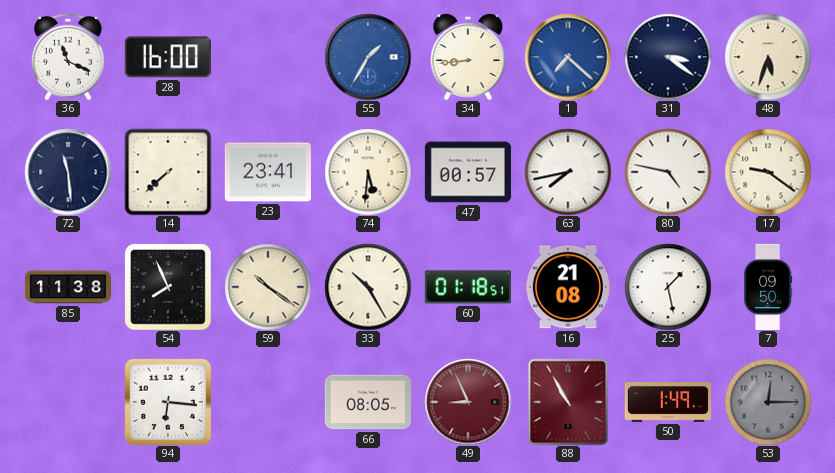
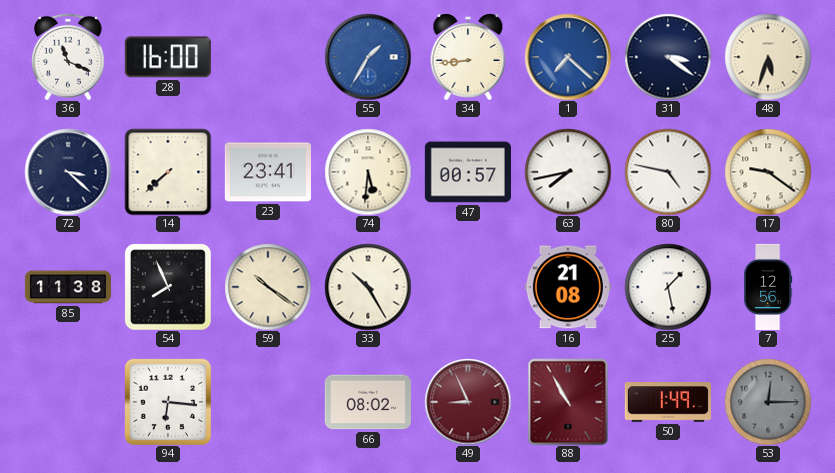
72: 11:29 -> 3:22 (68, 172)
60: 01:18 -> none (468, 287)
7: 09:50 -> 12:56 (769, 286)
66: 08:05 -> 08:02 (368, 402)
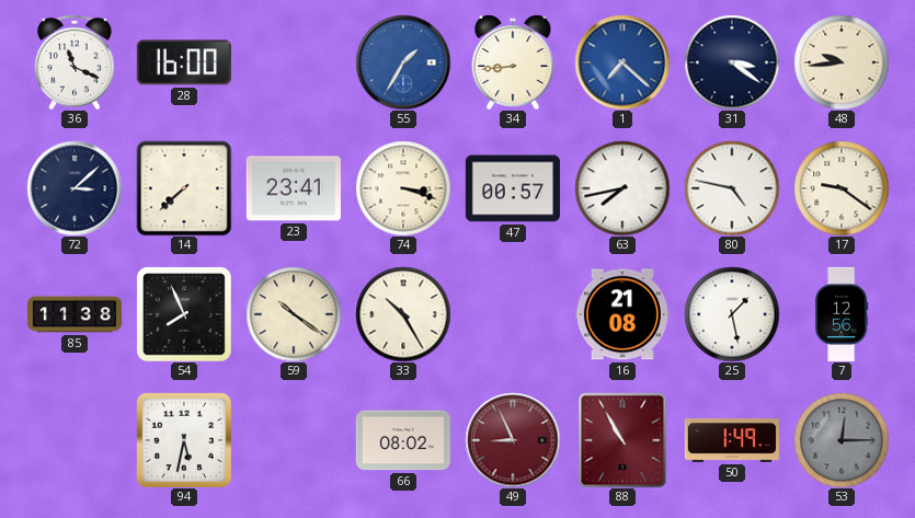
48: 5:33 -> 9:44 (842, 62)
72: 3:22 -> 3:08 (75, 188)
74: 5:31 -> 3:18 (403, 188)
94: 6:16 -> 5:32 (184, 440)
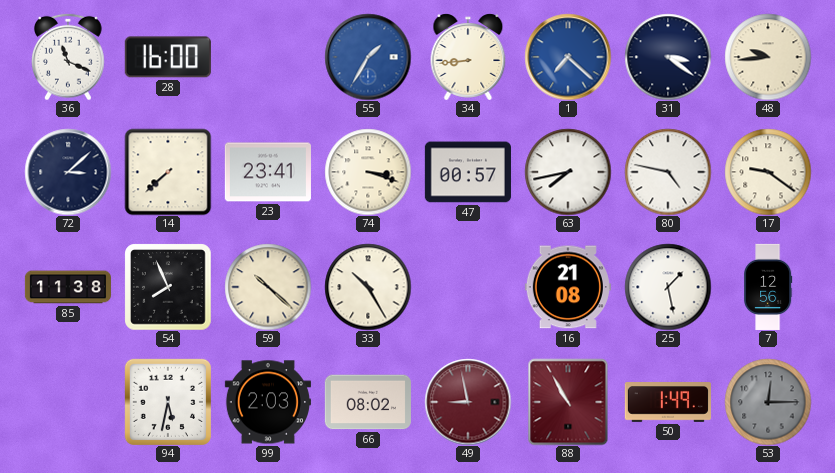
59: 10:21 -> 10:22 (268, 287)
99: none -> 2:03 (268, 402)
49: 8:56 -> 8:58 (468, 402)
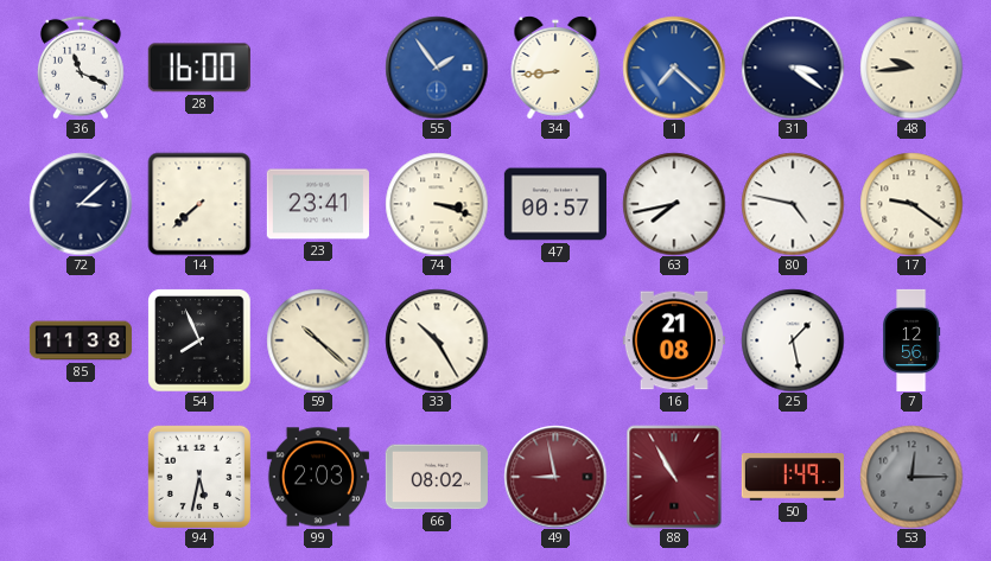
55: 1:35 -> 1:54 (437, 68)
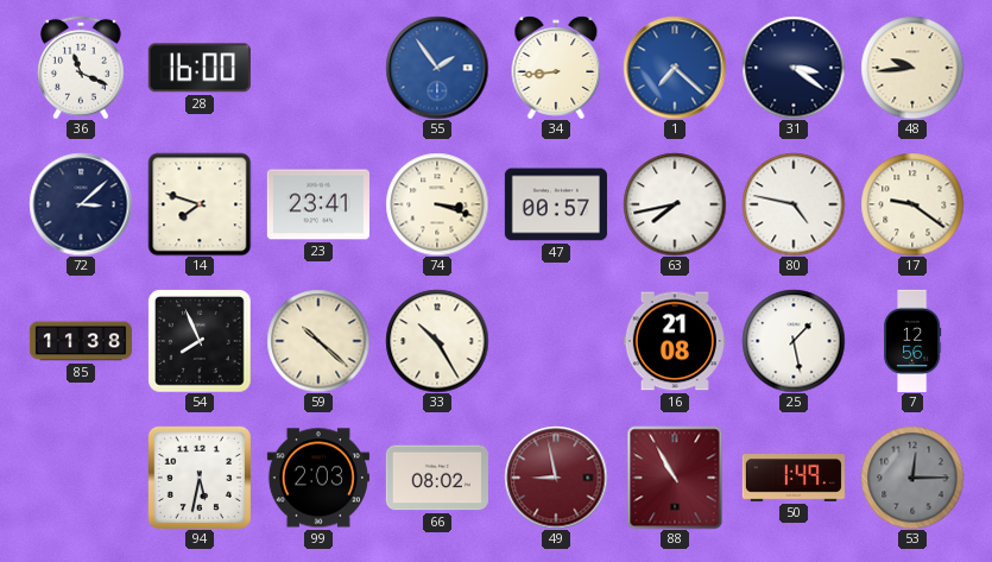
14: 7:38 -> 7:48 (200, 204)
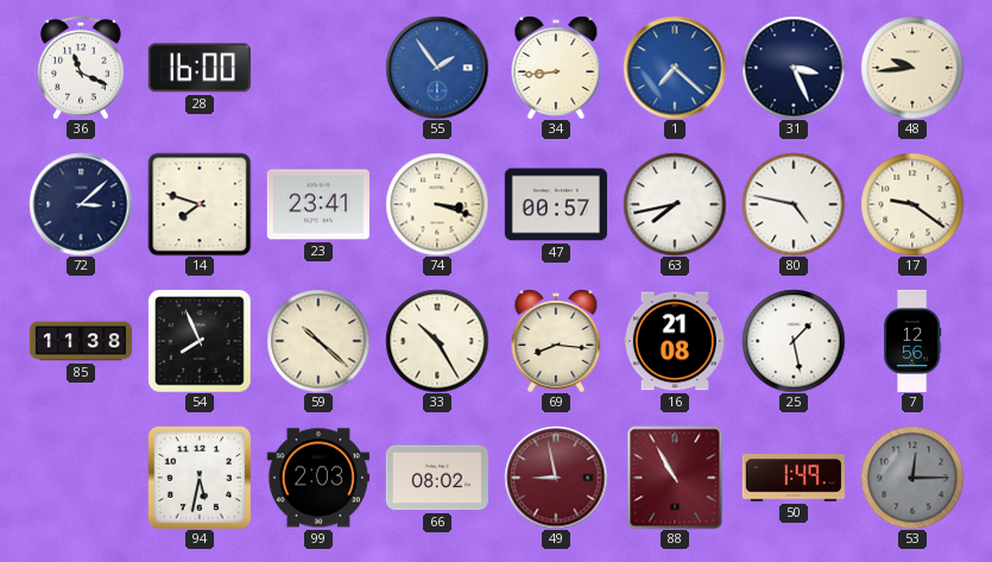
31: 3:21 -> 3:26 (794, 68)
69: none -> 8:16 (556, 341)
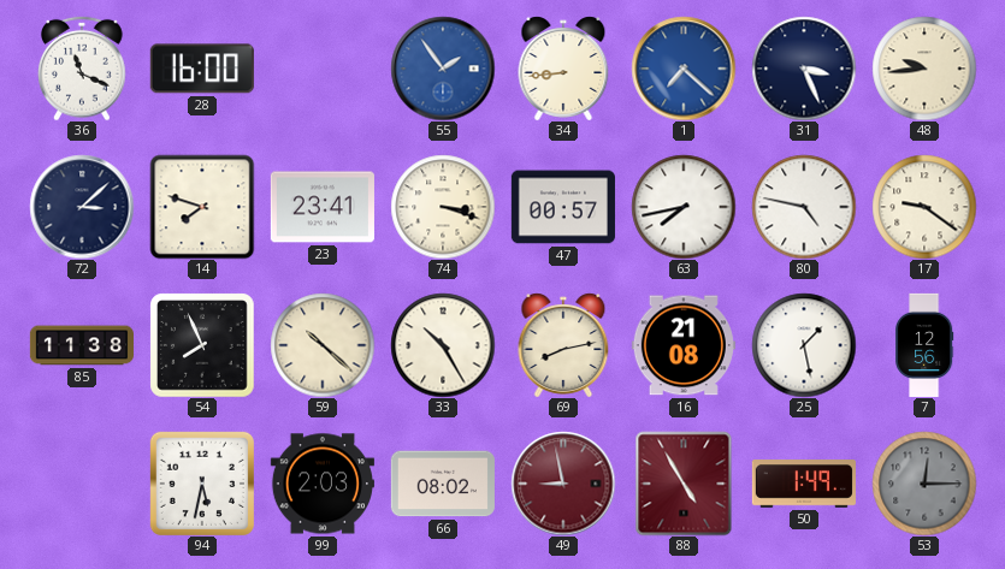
69: 8:16 -> 8:13 (563, 345)
88: 10:55 -> 4:55 (684, 484)
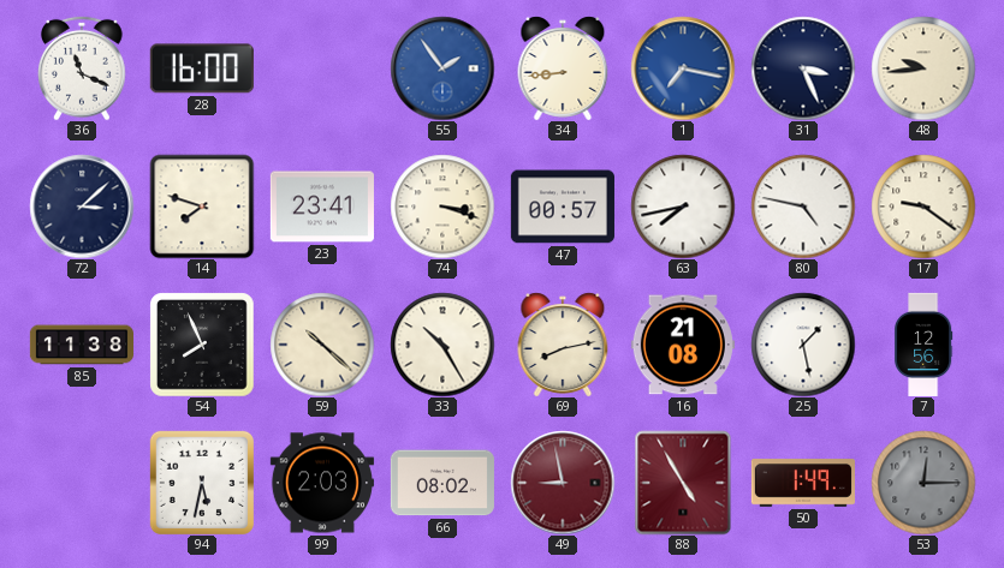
1: 7:22 -> 7:17 (683, 68)
